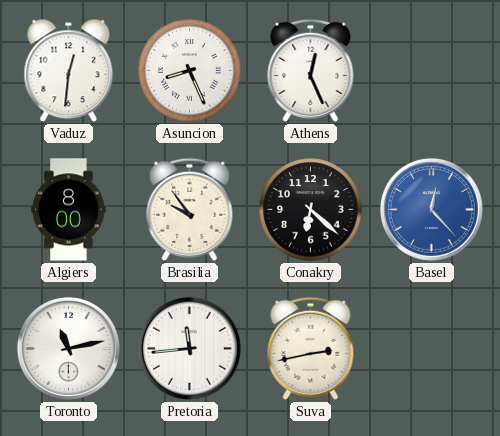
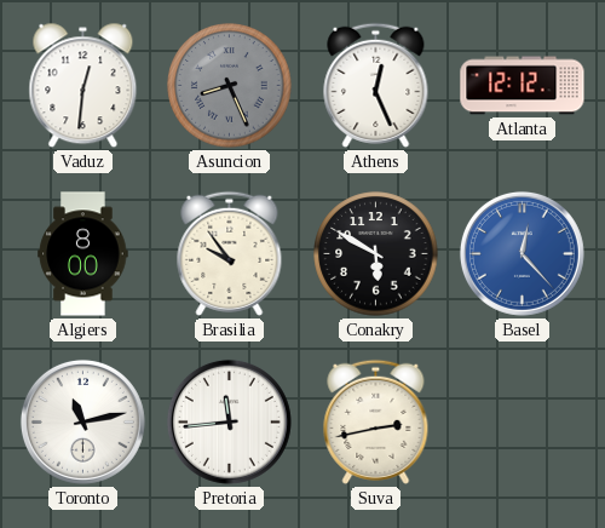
Asuncion dial: white -> grey (230, 86)
Atlanta: none -> 12:12 (523, 86)
Conakry: 6:22 -> 5:50 (376, 254)
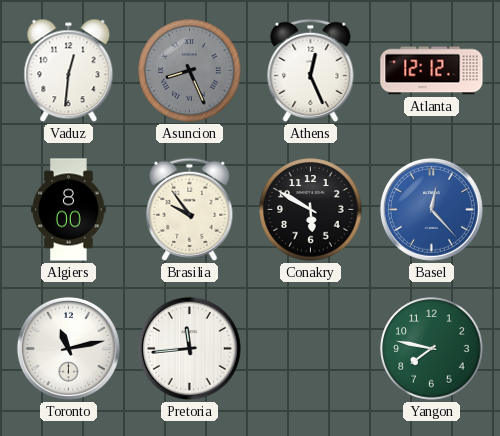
Suva: 2:43 -> none (376, 421)
Yangon: none -> 7:47 (432, 349)
